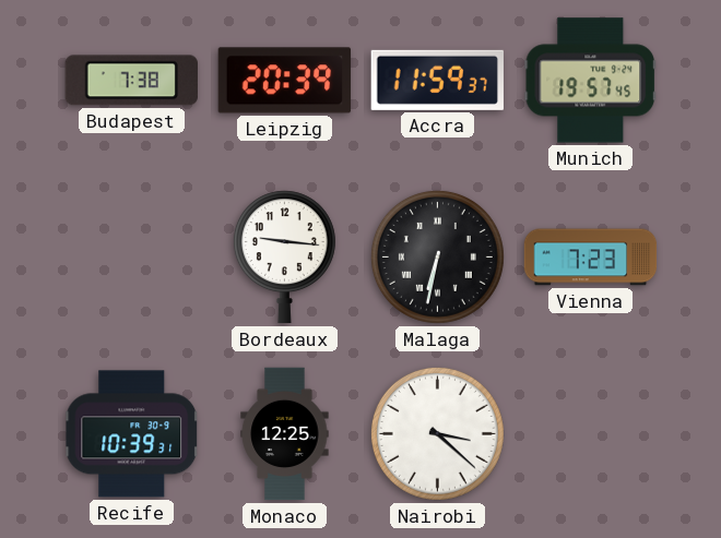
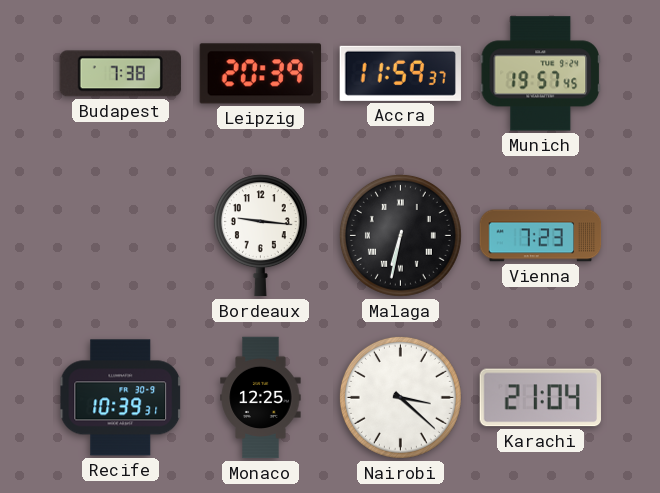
Karachi: none -> 21:04 (540, 398)
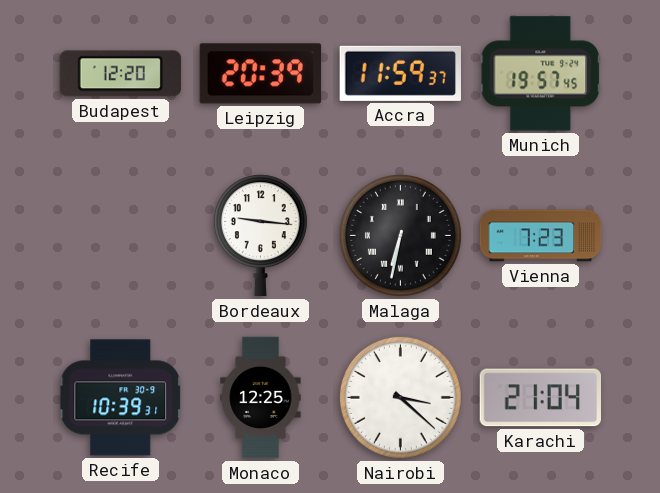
Budapest: 7:38 -> 12:20 (120, 74)
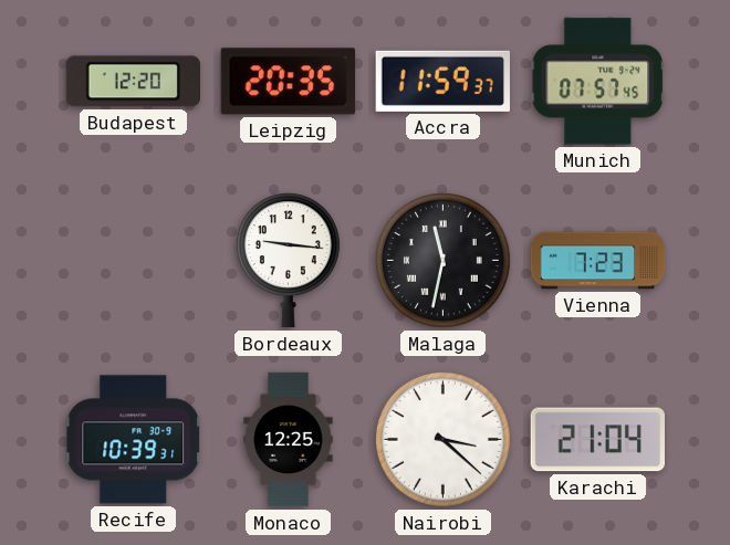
Leipzig: 20:39 -> 20:35 (289, 82)
Munich: 19:57 -> 07:57 (598, 82)
Malaga: 6:32 -> 11:32 (442, 260)
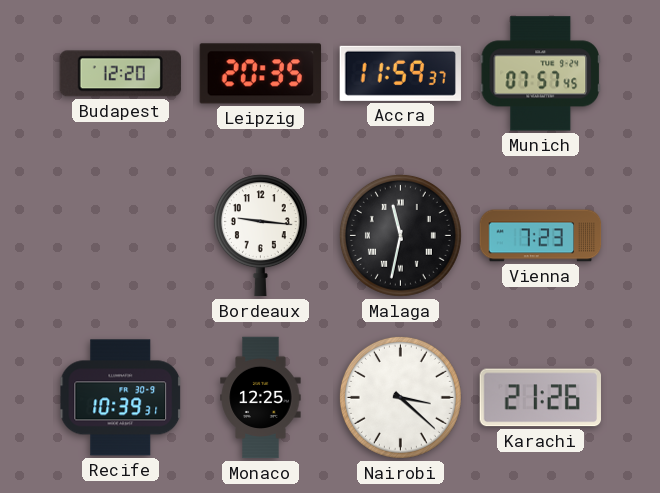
Karachi: 21:04 -> 21:26 (540, 398)
